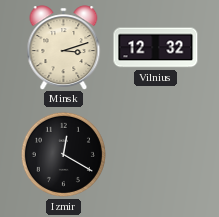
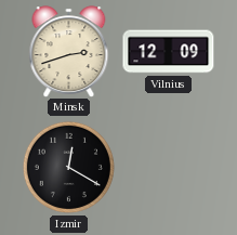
Minsk: 3:12 -> 2:42 (69, 51)
Vilnius: 12:32 -> 12:09 (169, 52)
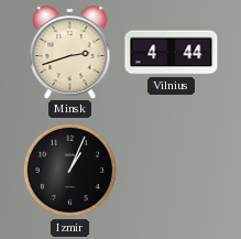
Vilnius: 12:09 -> 4:44 (172, 53)
Izmir: 12:20 -> 1:04 (69, 170)
